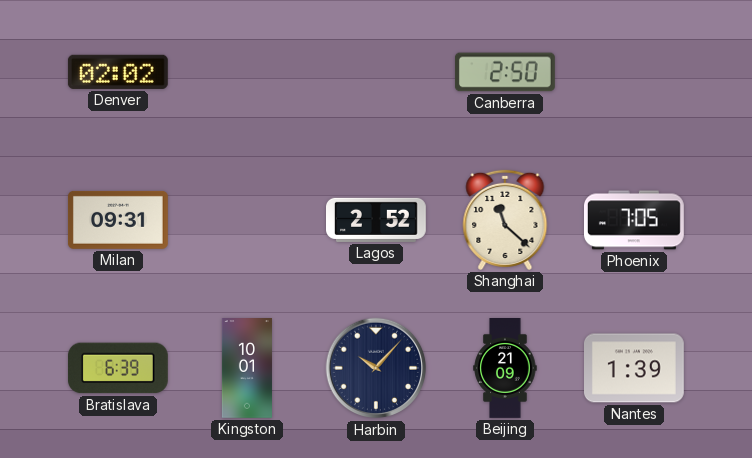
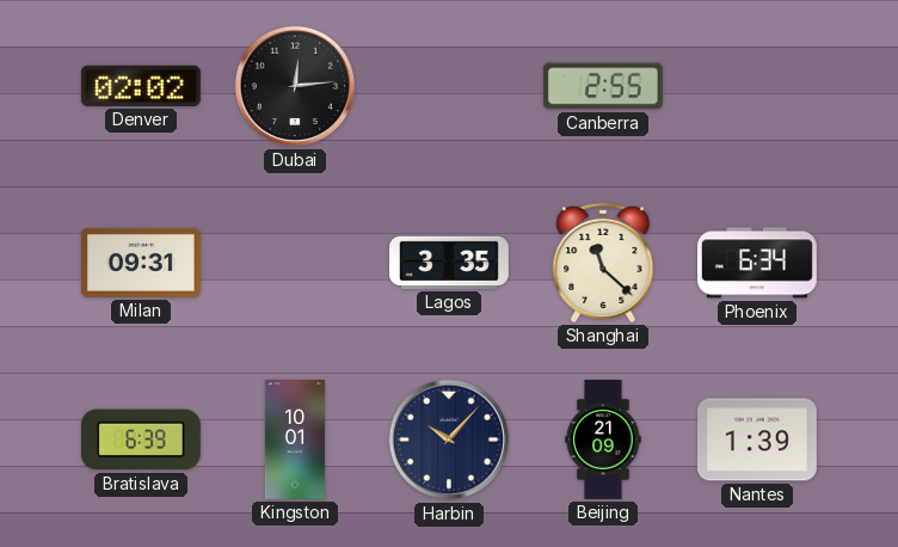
Dubai: none -> 12:14 (295, 86)
Canberra: 2:50 -> 2:55 (604, 86)
Lagos: 2:52 -> 3:35 (450, 263)
Phoenix: 7:05 -> 6:34 (758, 263)
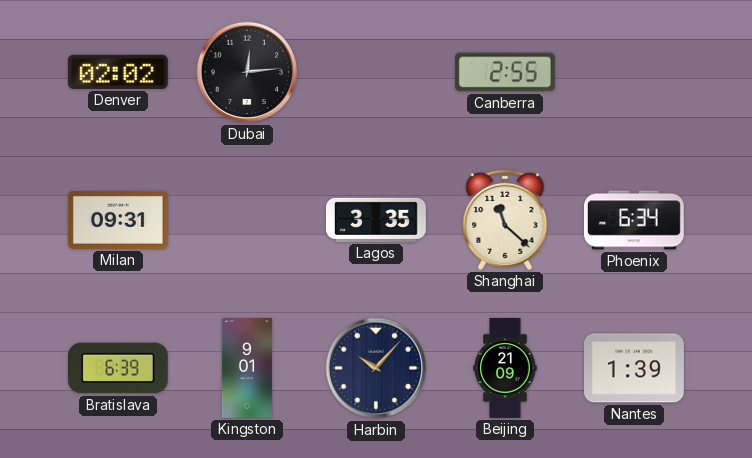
Kingston: 10:01 -> 9:01 (247, 369)
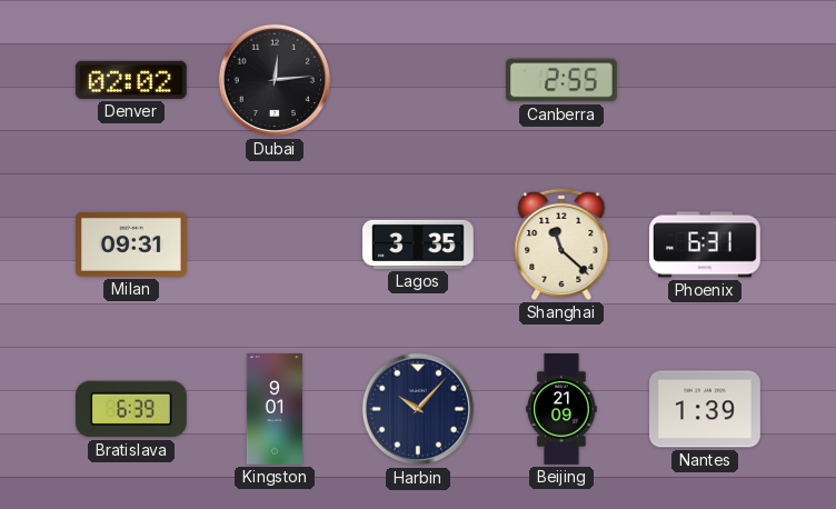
Phoenix: 6:34 -> 6:31 (706, 244)
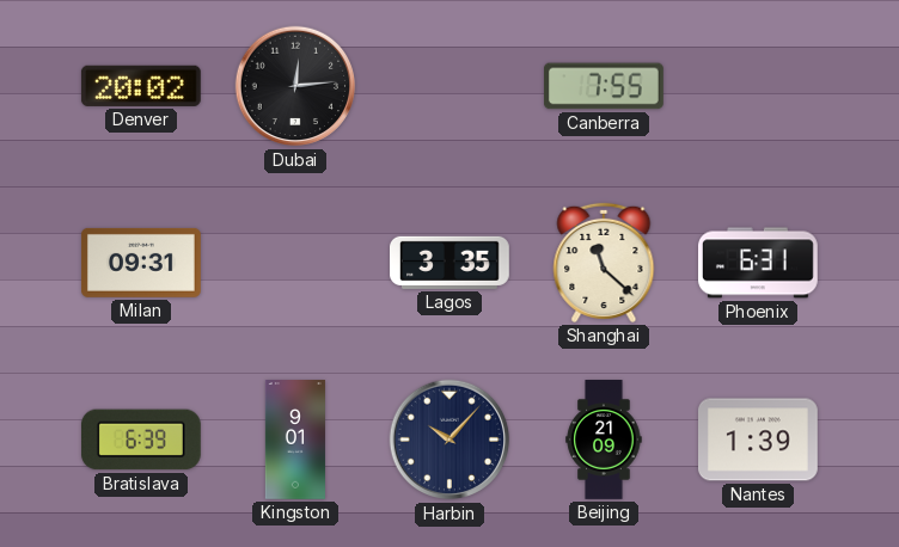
Denver: 02:02 -> 20:02 (141, 86)
Canberra: 2:55 -> 7:55 (605, 86)
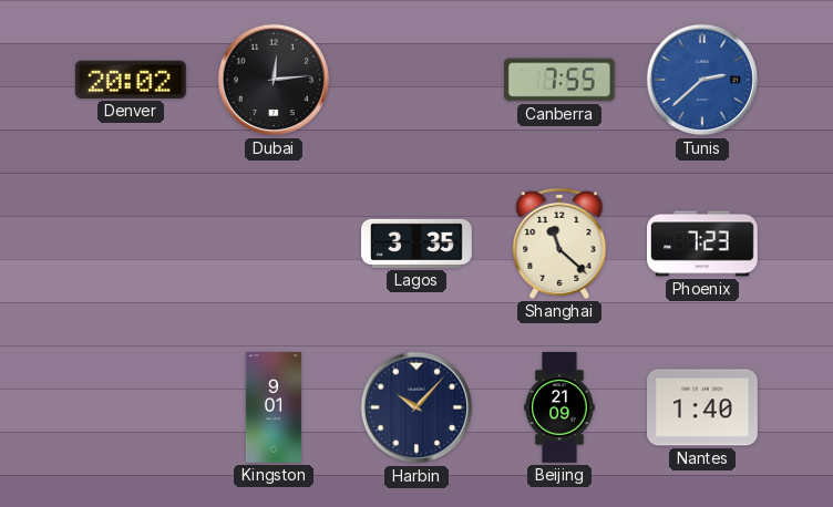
Tunis: none -> 2:38 (702, 80)
Milan: 09:31 -> none (141, 263)
Phoenix: 6:31 -> 7:23 (703, 244)
Bratislava: 6:39 -> none (141, 440)
Nantes: 1:39 -> 1:40 (703, 407)
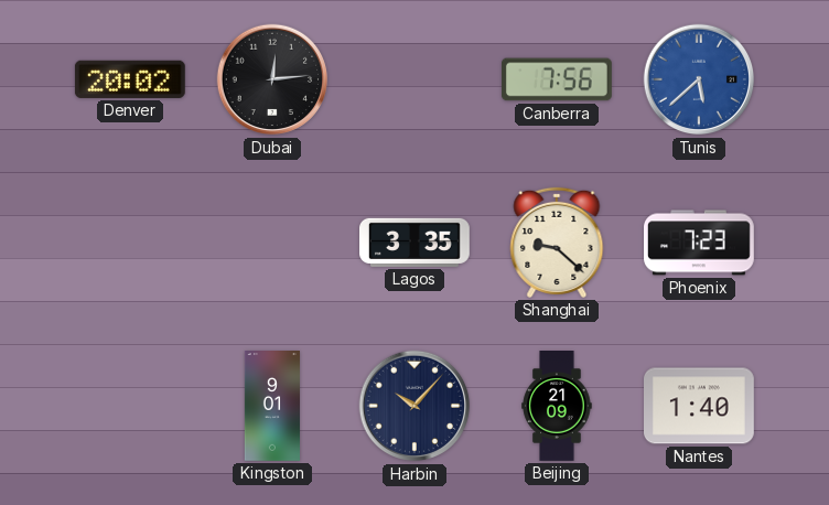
Canberra: 7:55 -> 7:56 (558, 79)
Tunis: 2:38 -> 5:38 (699, 79)
Shanghai: 11:22 -> 9:22 (557, 243)
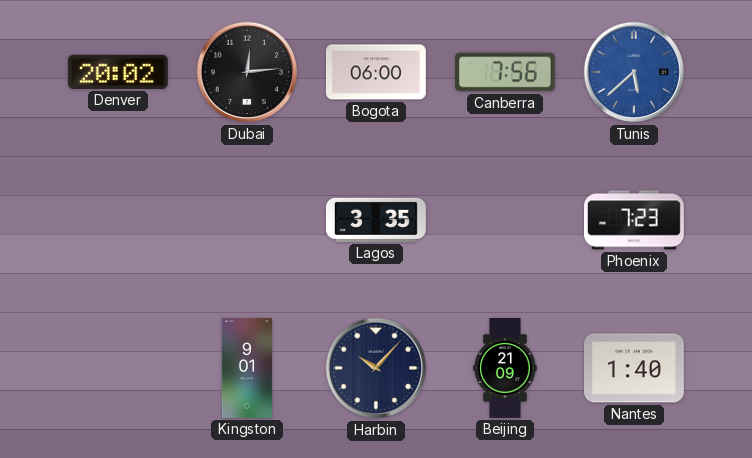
Bogota: none -> 06:00 (377, 72)
Shanghai: 9:22 -> none (557, 243)
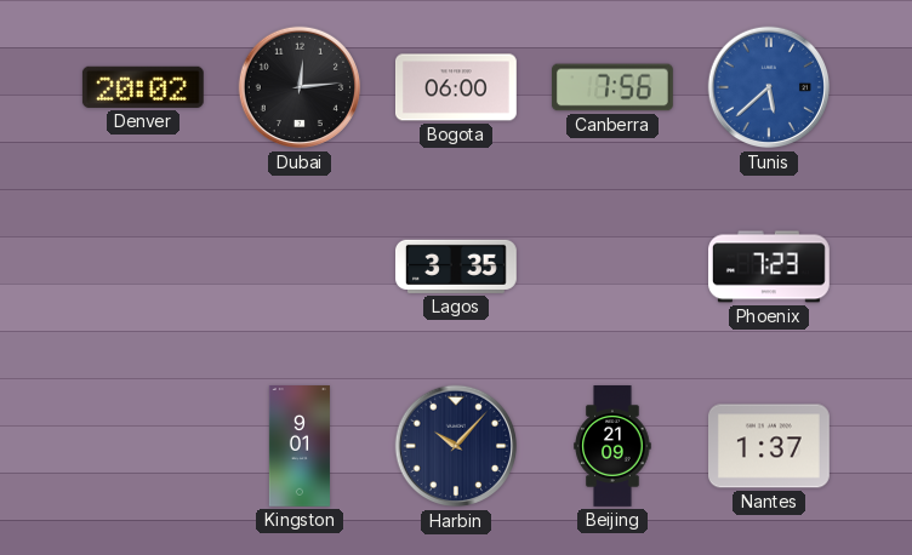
Nantes: 1:40 -> 1:37 (770, 446)
